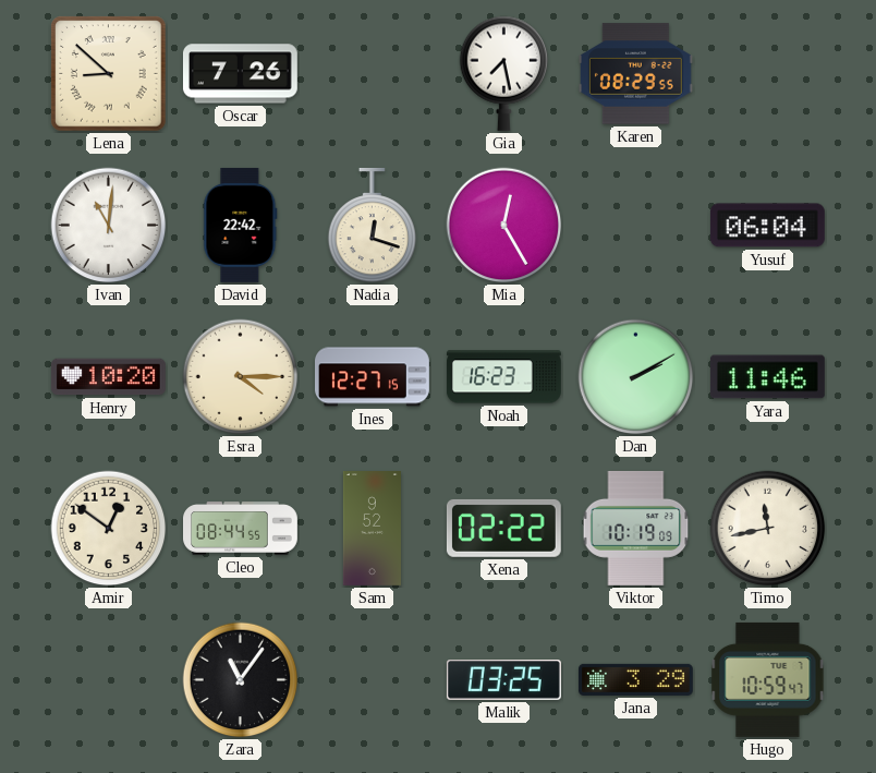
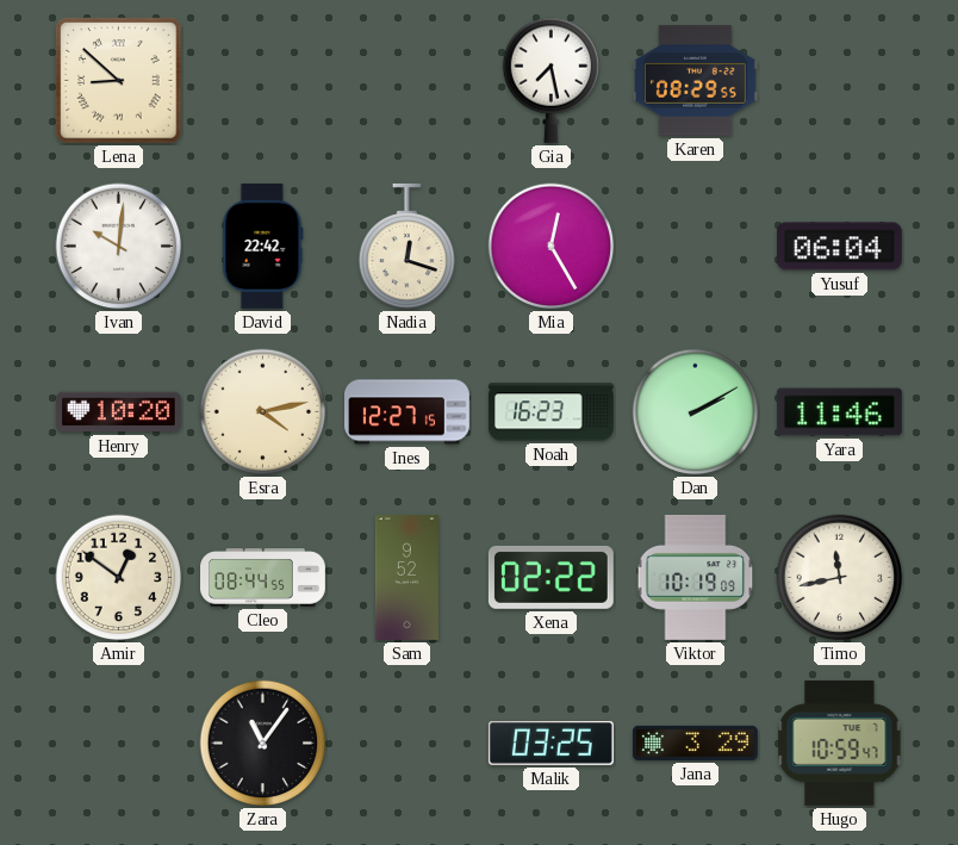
Oscar: 7:26 -> none (240, 74)
Ivan: 11:01 -> 10:01 (119, 247)
Esra: 4:15 -> 4:13 (263, 412)
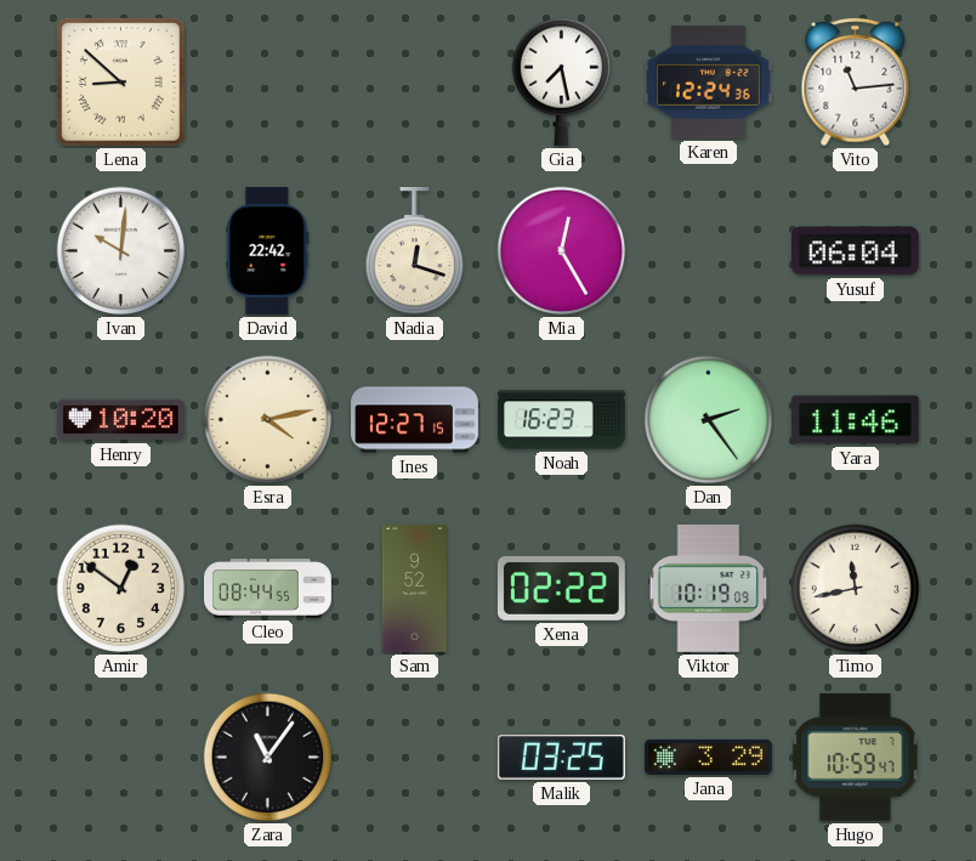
Karen: 08:29 -> 12:24 (708, 83)
Vito: none -> 11:14 (856, 83)
Dan: 2:10 -> 2:24 (709, 420)
